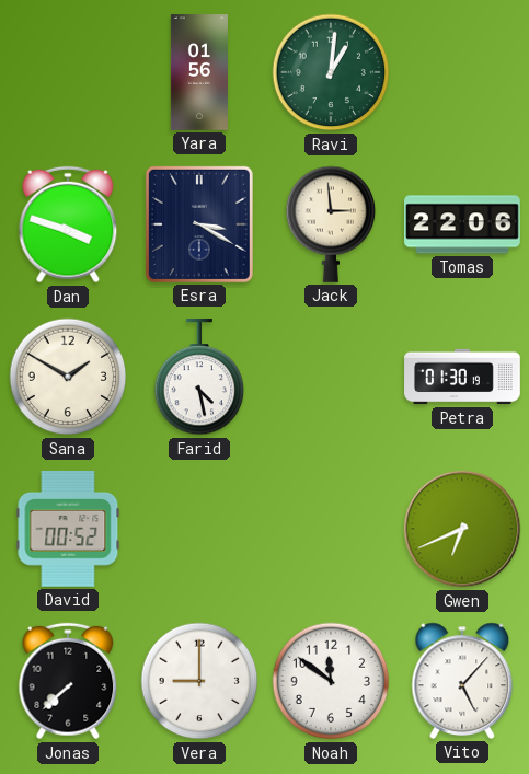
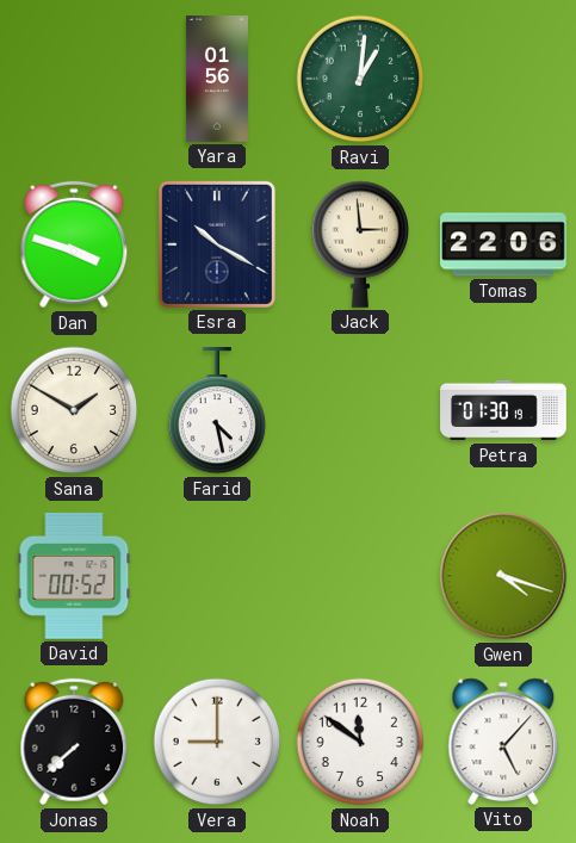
Esra: 3:20 -> 10:20 (217, 244)
Gwen: 6:41 -> 4:18 (503, 576)
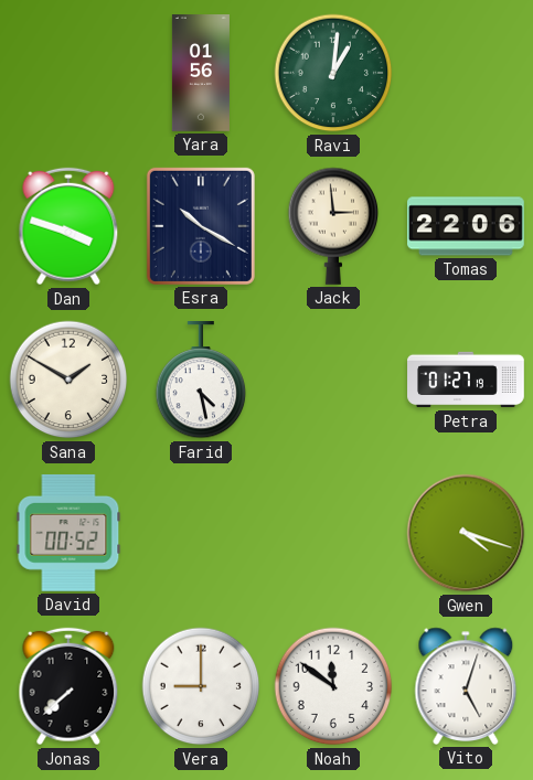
Petra: 01:30 -> 01:27 (466, 380)
Vito: 5:07 -> 5:03 (466, 686)
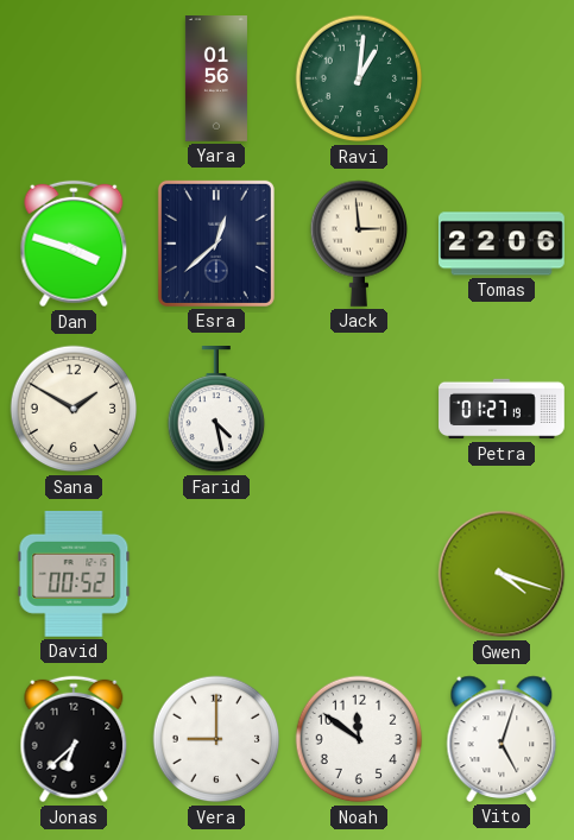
Esra: 10:20 -> 12:38 (216, 244)
Jonas: 7:38 -> 6:38 (74, 739)
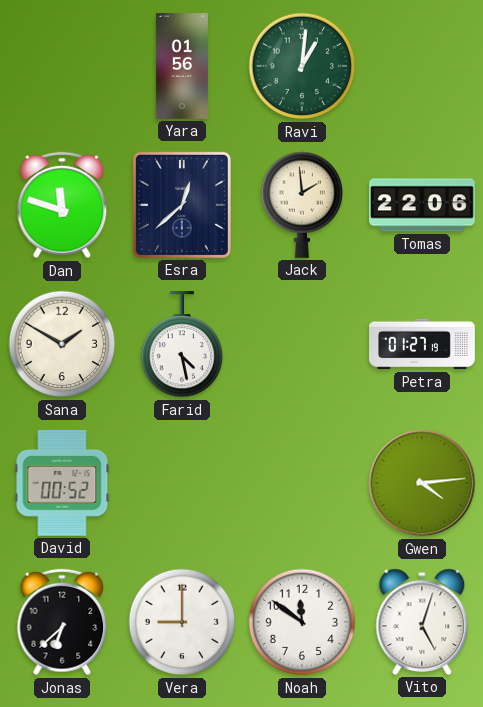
Dan: 3:48 -> 11:48 (62, 205)
Jack: 2:59 -> 1:59 (302, 205)
Gwen: 4:18 -> 4:14 (422, 483)
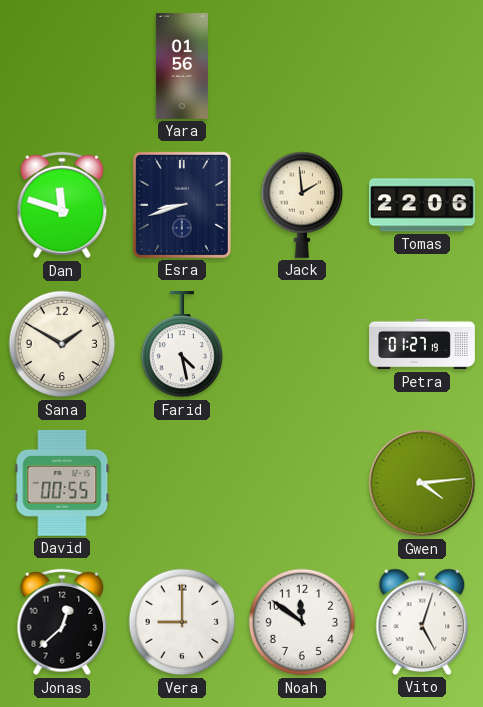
Ravi: 1:01 -> none (302, 66)
Esra: 12:38 -> 8:42 (182, 205)
David: 00:52 -> 00:55 (62, 483)
Jonas: 6:38 -> 12:38 (62, 622)
